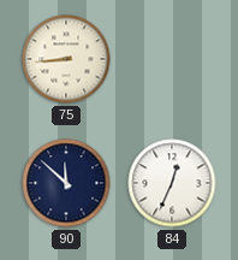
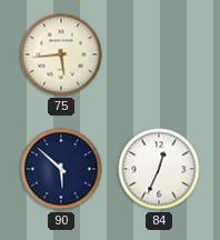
75: 8:44 -> 5:44 (61, 54)
90: 11:52 -> 5:52 (61, 169)
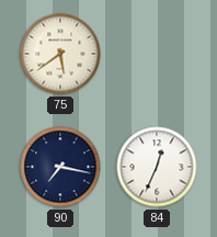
75: 5:44 -> 5:39 (60, 54)
90: 5:52 -> 7:17 (60, 167)
